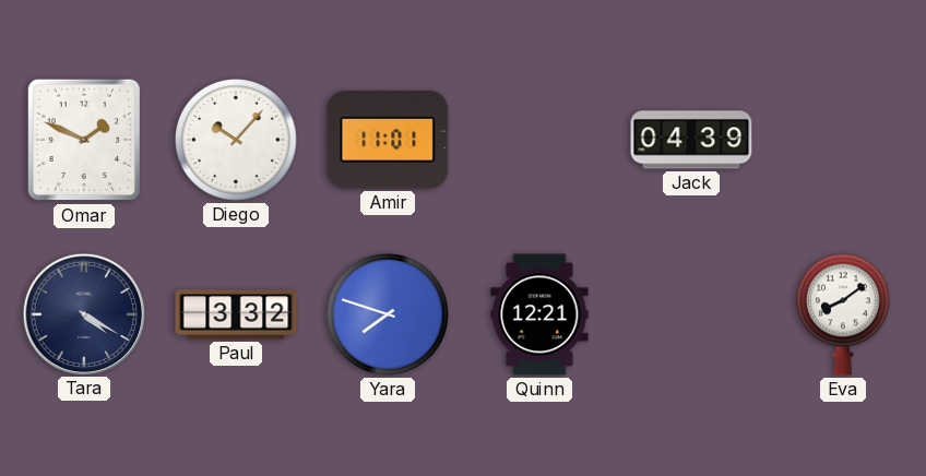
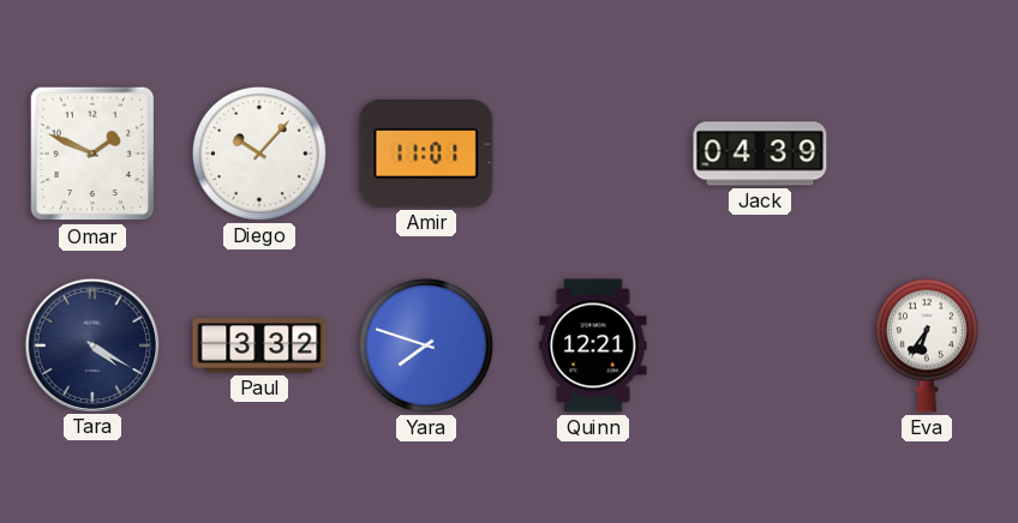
Eva: 8:09 -> 6:36 (927, 345)
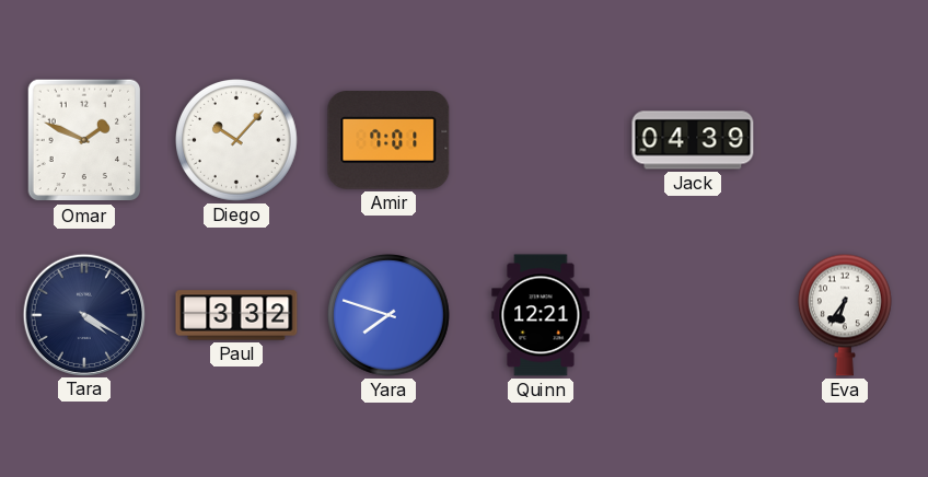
Amir: 11:01 -> 7:01 (388, 141)
